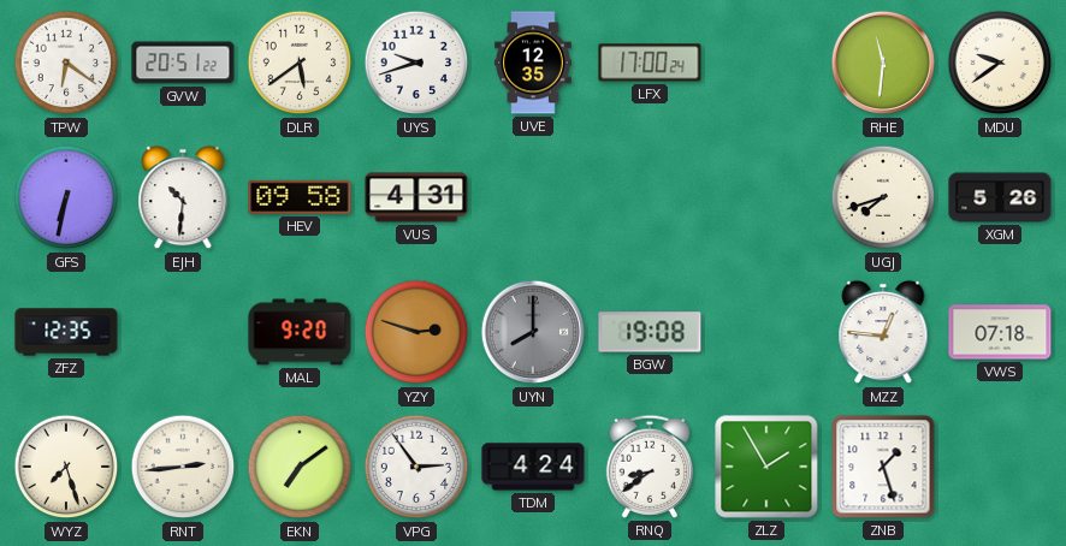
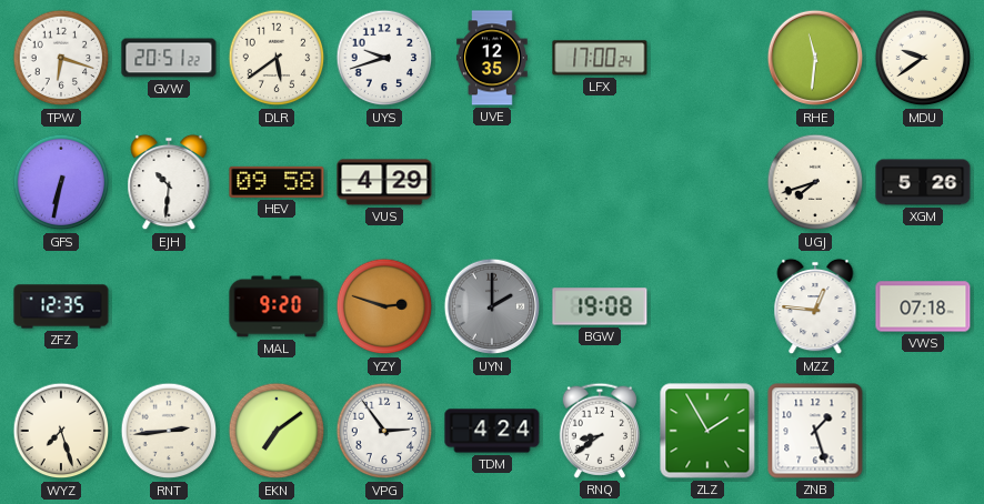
TPW: 6:21 -> 6:18 (61, 58)
VUS: 4:31 -> 4:29 (384, 182)
UYN: 8:00 -> 2:00 (492, 306)
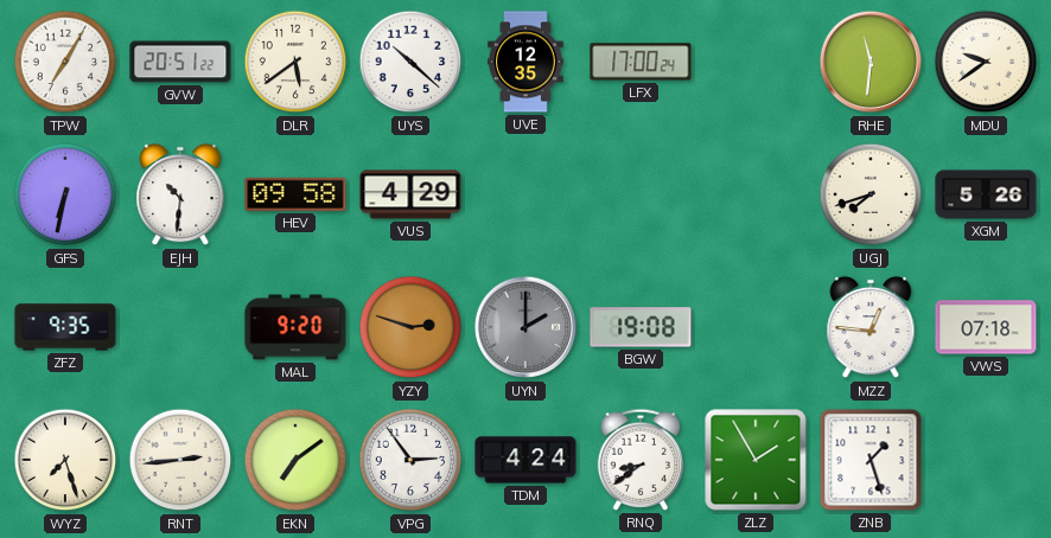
TPW: 6:18 -> 7:05 (65, 62)
UYS: 9:42 -> 10:22 (410, 62)
ZFZ: 12:35 -> 9:35 (65, 327)
